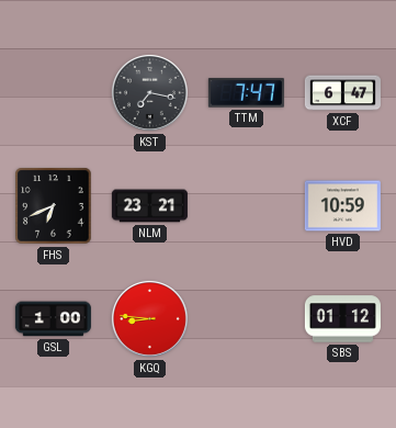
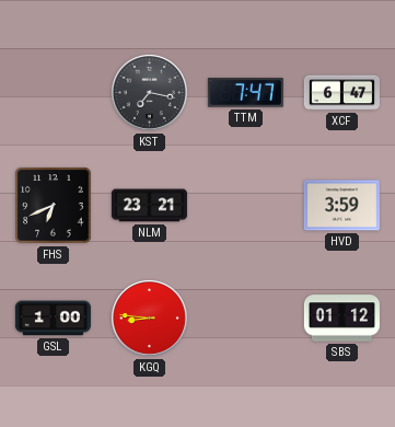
HVD: 10:59 -> 3:59 (341, 206)
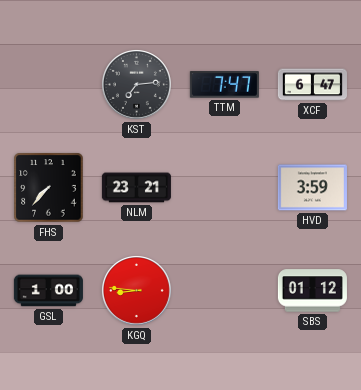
KST: 7:17 -> 7:14 (136, 84)
FHS: 6:41 -> 7:37 (49, 188)
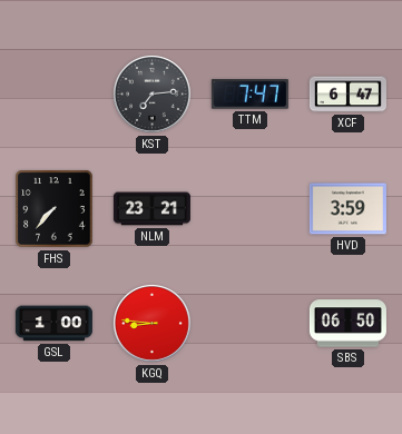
SBS: 01:12 -> 06:50 (347, 324)
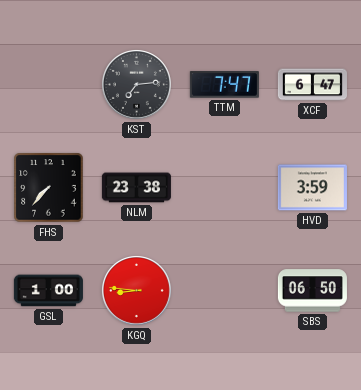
NLM: 23:21 -> 23:38 (136, 188)
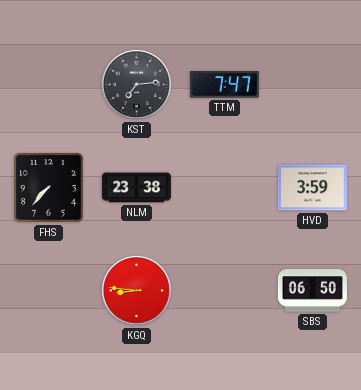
XCF: 6:47 -> none (312, 85)
GSL: 1:00 -> none (48, 291)
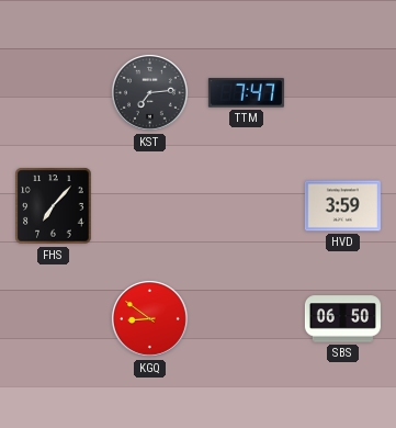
FHS: 7:37 -> 7:07 (54, 206)
NLM: 23:38 -> none (136, 188)
KGQ: 8:46 -> 8:51 (149, 318)
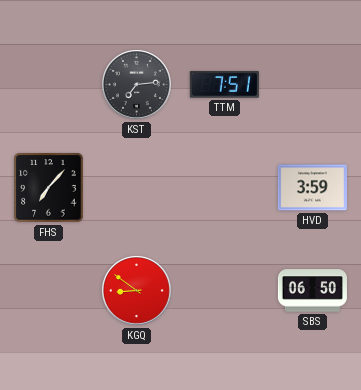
TTM: 7:47 -> 7:51 (224, 85)
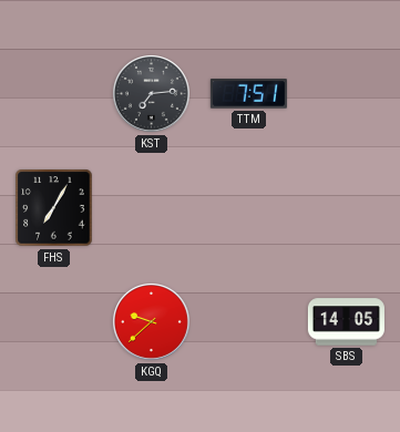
FHS: 7:07 -> 7:05 (54, 208)
HVD: 3:59 -> none (312, 188)
KGQ: 8:51 -> 9:38 (151, 321)
SBS: 06:50 -> 14:05 (346, 322)
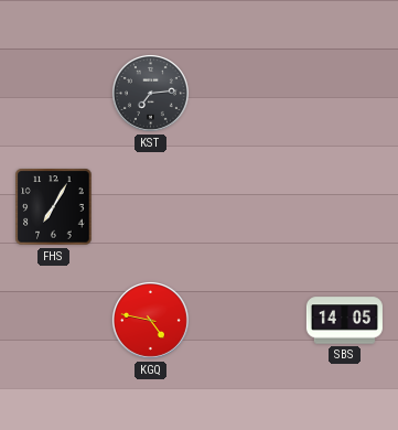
TTM: 7:51 -> none (248, 94)
KGQ: 9:38 -> 4:47 (150, 320)
